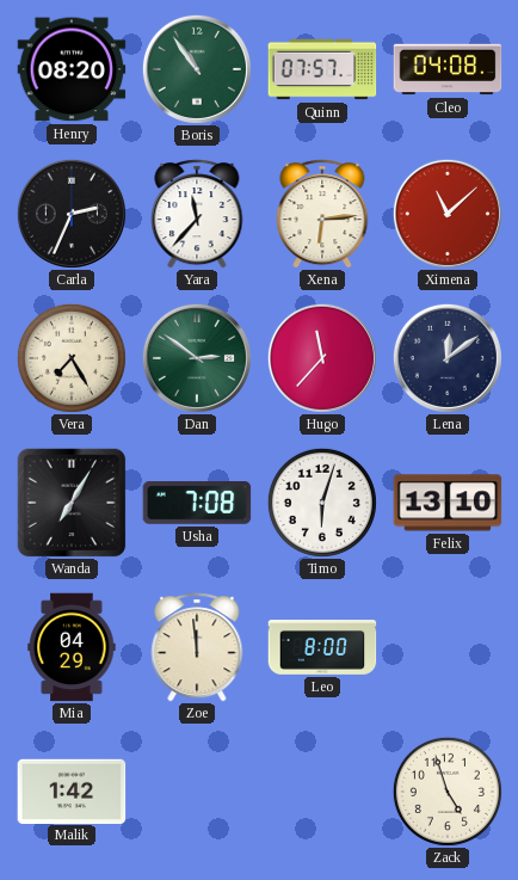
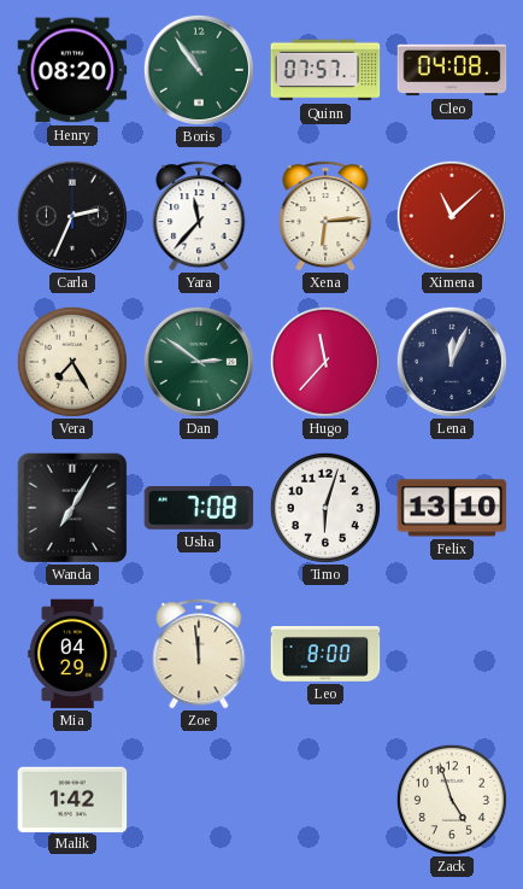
Lena: 12:09 -> 12:04 (452, 362)
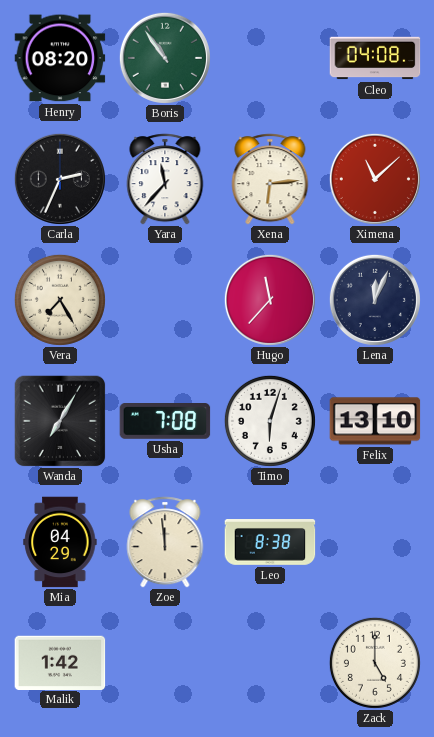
Quinn: 07:57 -> none (325, 70)
Dan: 2:51 -> none (199, 362)
Leo: 8:00 -> 8:38 (270, 542)
Zack: 4:57 -> 5:00 (375, 663)
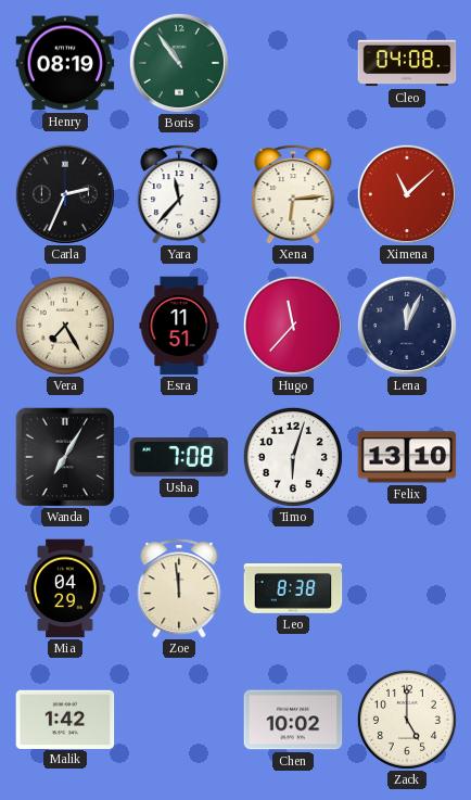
Henry: 08:20 -> 08:19 (65, 63)
Esra: none -> 11:51 (179, 326)
Chen: none -> 10:02 (293, 720)
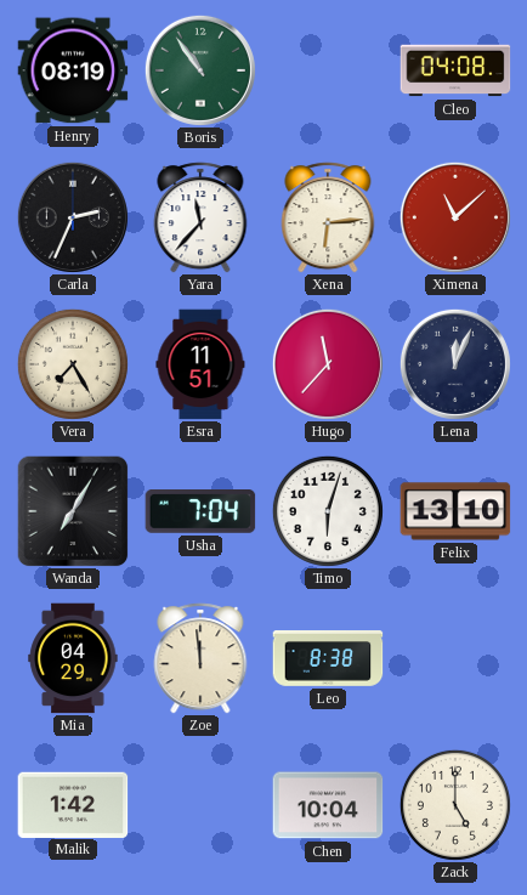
Usha: 7:08 -> 7:04 (200, 511)
Chen: 10:02 -> 10:04 (328, 805)
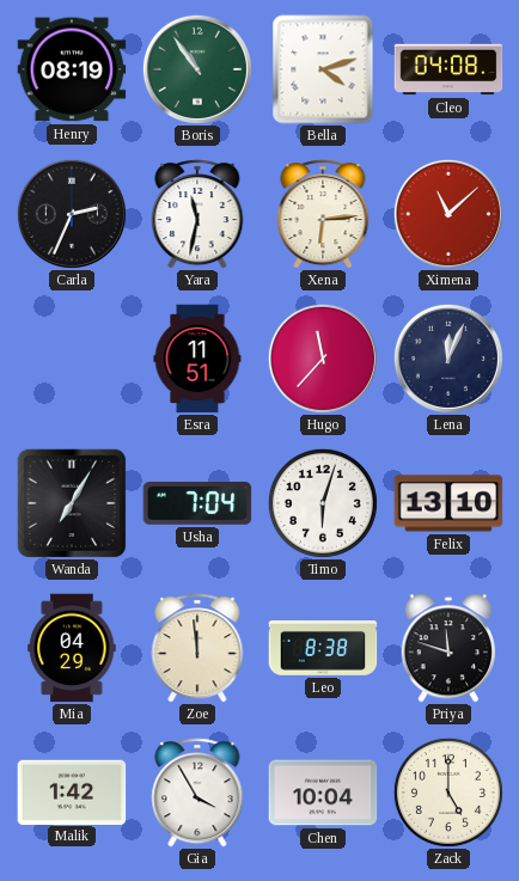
Bella: none -> 4:12 (323, 69)
Yara: 11:37 -> 11:32 (197, 214)
Vera: 7:25 -> none (73, 364)
Priya: none -> 11:48 (448, 648)
Gia: none -> 3:55 (197, 793)
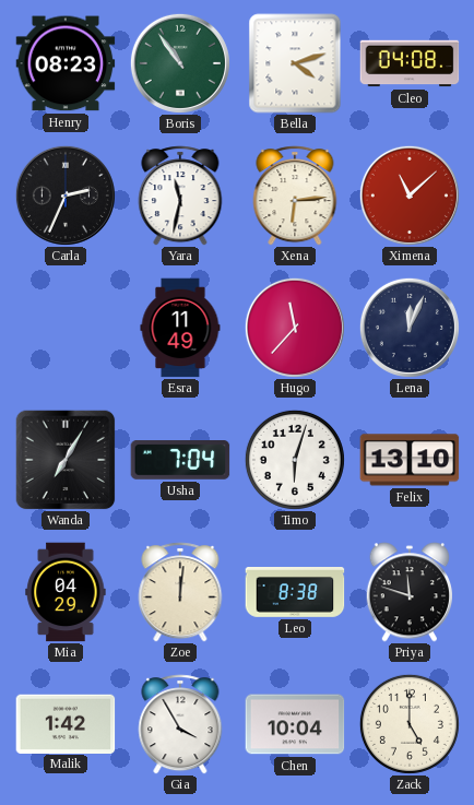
Henry: 08:19 -> 08:23 (66, 63)
Esra: 11:51 -> 11:49 (180, 328)
Zoe: 11:59 -> 12:01 (180, 592)
